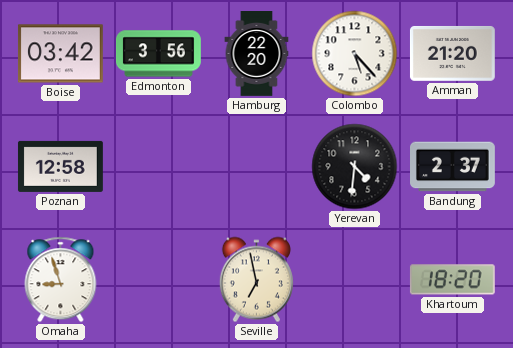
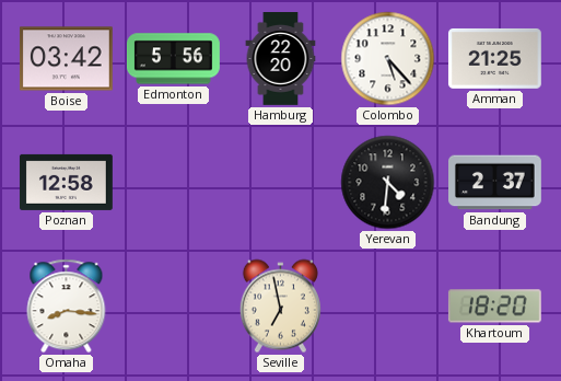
Edmonton: 3:56 -> 5:56 (173, 59)
Amman: 21:20 -> 21:25 (494, 58)
Omaha: 8:57 -> 8:16 (67, 307)
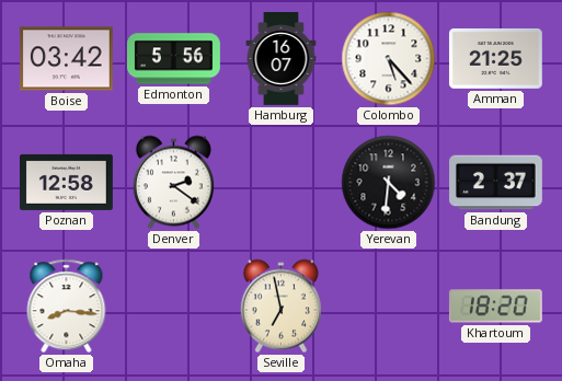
Hamburg: 22:20 -> 16:07 (282, 59)
Denver: none -> 2:21 (173, 183)
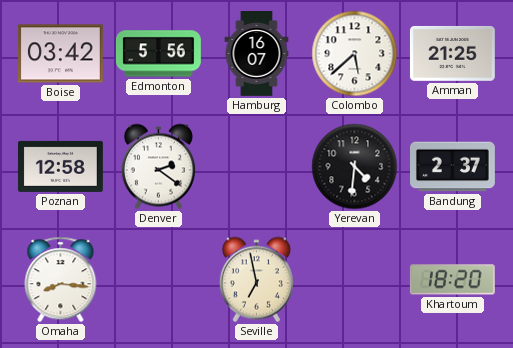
Colombo: 5:23 -> 5:38 (355, 54)
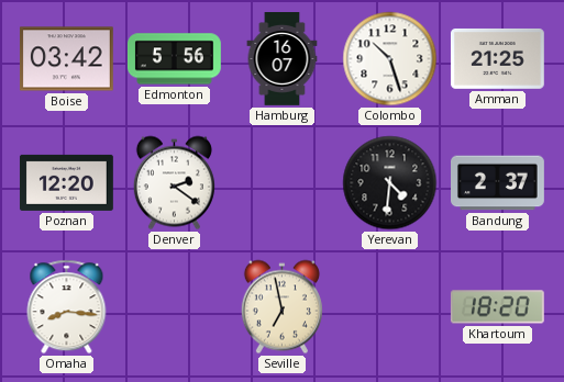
Colombo: 5:38 -> 10:27 (390, 59)
Poznan: 12:58 -> 12:20 (66, 182)
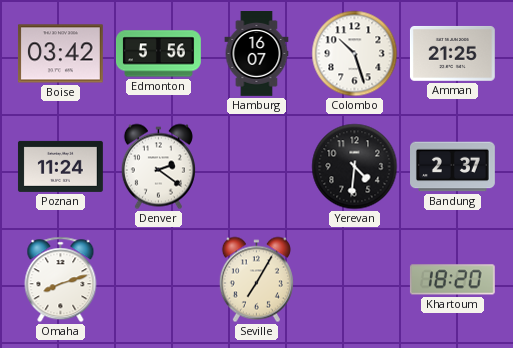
Poznan: 12:20 -> 11:24 (60, 166)
Omaha: 8:16 -> 8:12 (61, 280)
Seville: 6:58 -> 7:05 (256, 280)
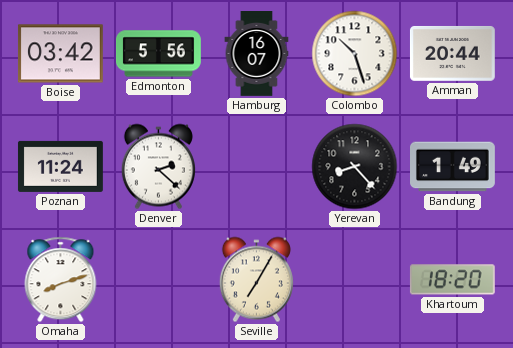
Amman: 21:25 -> 20:44 (452, 53)
Denver: 2:21 -> 2:22 (158, 167)
Yerevan: 4:31 -> 8:23 (355, 167)
Bandung: 2:37 -> 1:49 (453, 167)
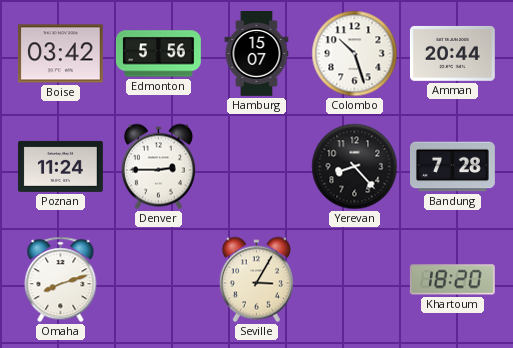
Hamburg: 16:07 -> 15:07 (257, 54)
Denver: 2:22 -> 2:45 (158, 167)
Bandung: 1:49 -> 7:28 (453, 167)
Seville: 7:05 -> 3:05 (256, 280)
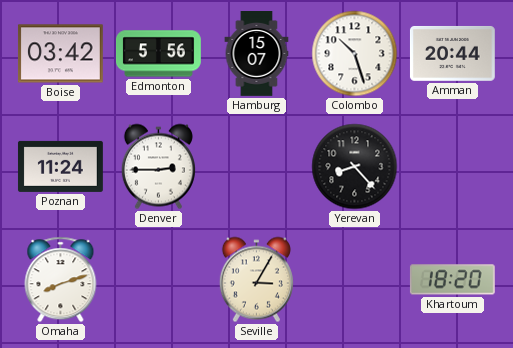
Bandung: 7:28 -> none (453, 167)
